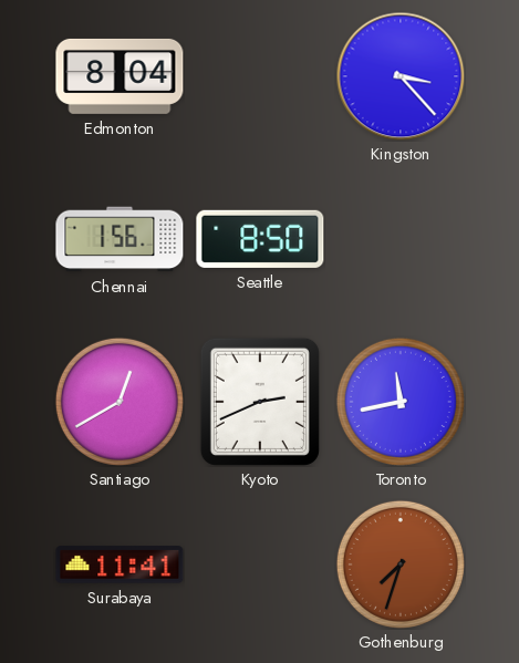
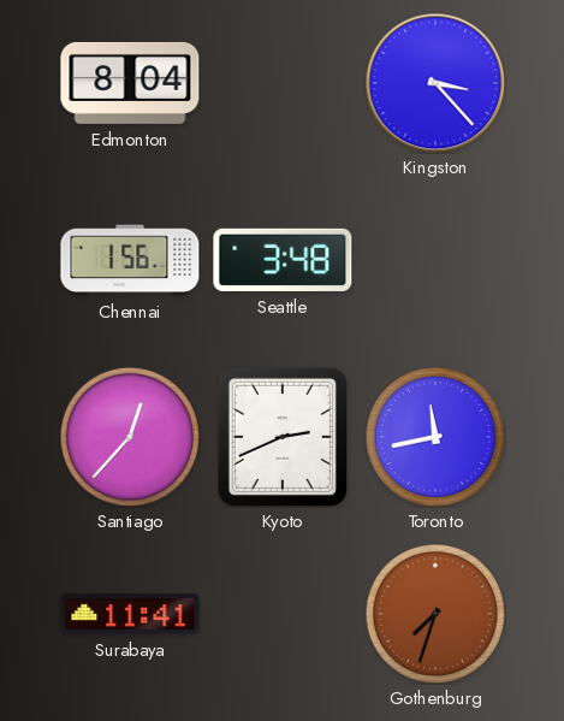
Seattle: 8:50 -> 3:48 (283, 260)
Santiago: 12:40 -> 12:37 (130, 437)
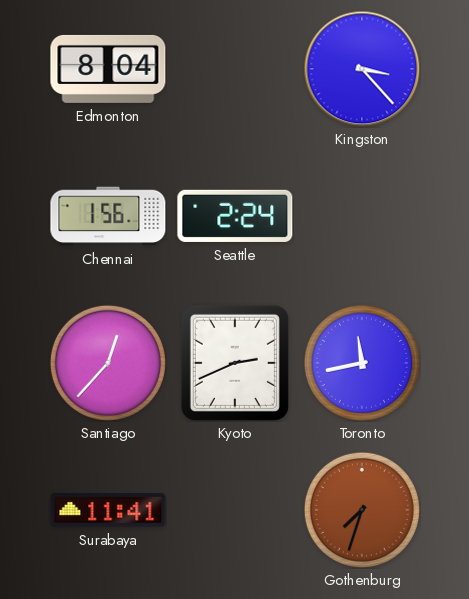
Seattle: 3:48 -> 2:24 (235, 216)
